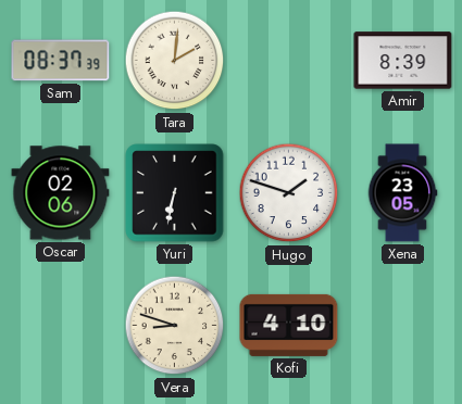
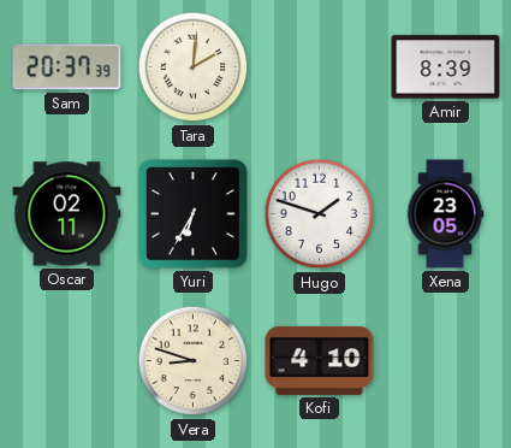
Sam: 08:37 -> 20:37 (67, 67)
Oscar: 02:06 -> 02:11 (67, 214)
Yuri: 6:32 -> 6:35 (194, 214)
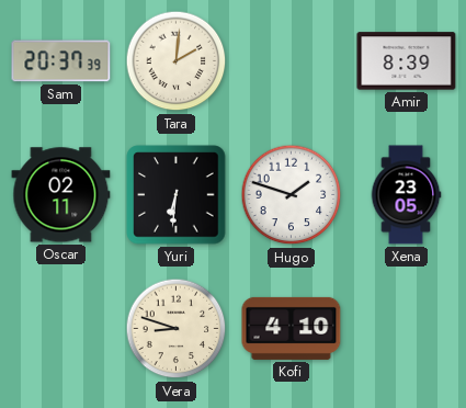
Yuri: 6:35 -> 6:31 (177, 195)
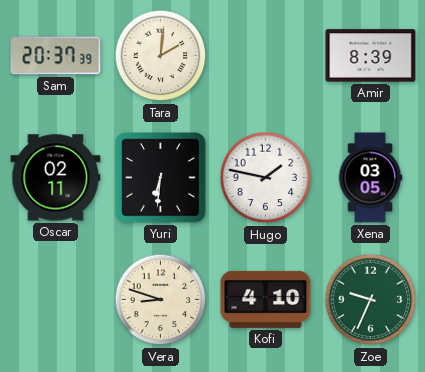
Hugo: 1:48 -> 1:47 (266, 178)
Xena: 23:05 -> 03:05 (370, 178)
Zoe: none -> 9:34 (371, 300)
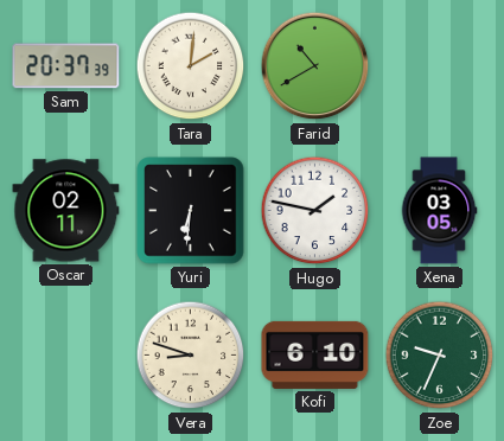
Farid: none -> 10:40 (315, 66)
Amir: 8:39 -> none (371, 56)
Kofi: 4:10 -> 6:10 (315, 354)
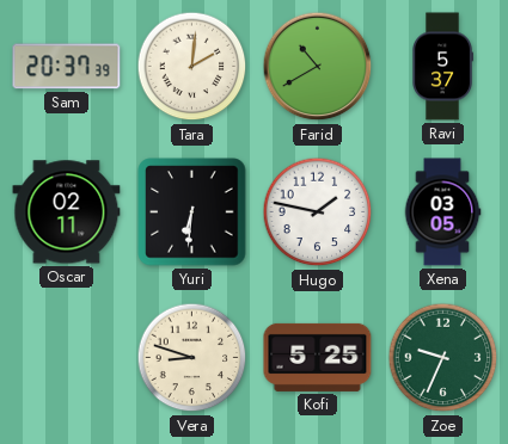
Ravi: none -> 5:37 (442, 67)
Kofi: 6:10 -> 5:25 (318, 357)
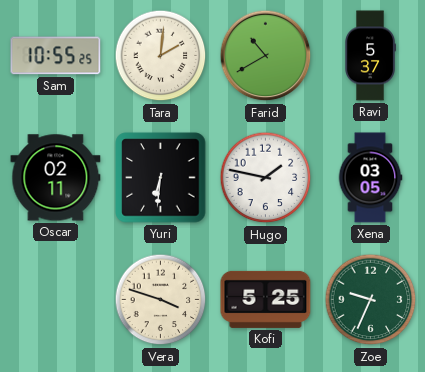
Sam: 20:37 -> 10:55 (56, 56)
Vera: 8:48 -> 3:48 (161, 300)
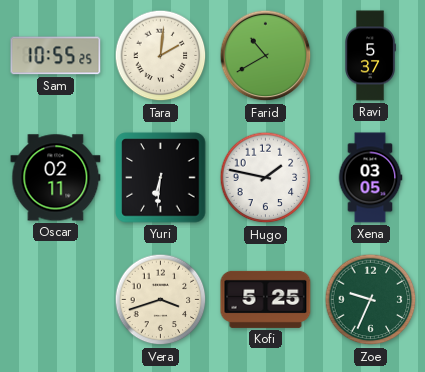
Vera: 3:48 -> 3:42 (161, 300)
